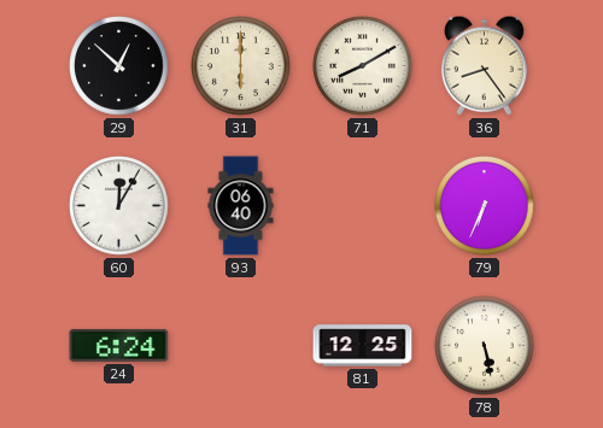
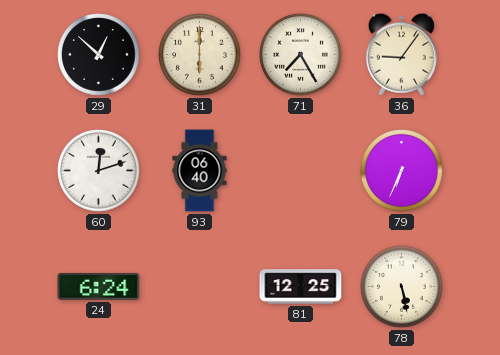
71: 8:10 -> 7:25 (301, 55)
36: 8:24 -> 9:06 (401, 54)
60: 12:05 -> 12:12 (99, 171)
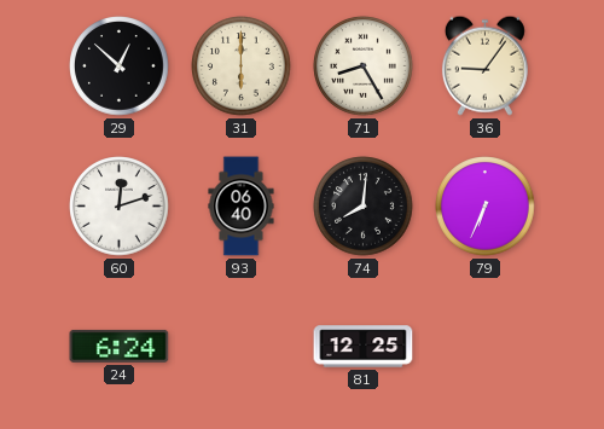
71: 7:25 -> 8:25 (364, 66)
74: none -> 8:01 (364, 207)
78: 5:28 -> none (402, 287)
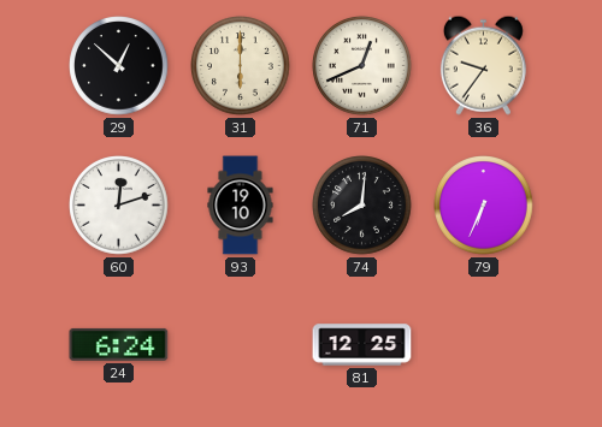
71: 8:25 -> 12:41 (362, 66)
36: 9:06 -> 9:36 (483, 65)
93: 06:40 -> 19:10 (241, 206)
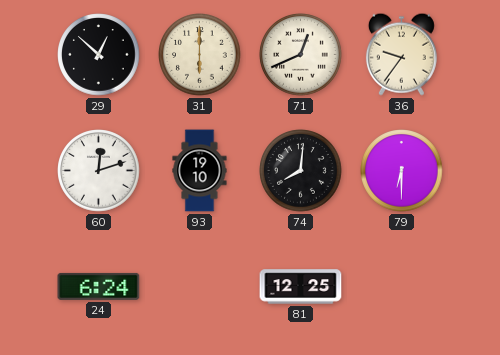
79: 6:34 -> 6:30 (402, 171)
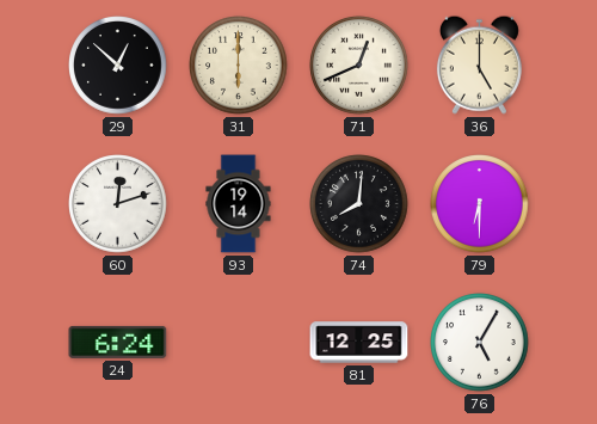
36: 9:36 -> 5:00 (479, 64)
93: 19:10 -> 19:14 (239, 204)
76: none -> 5:05 (480, 343)
